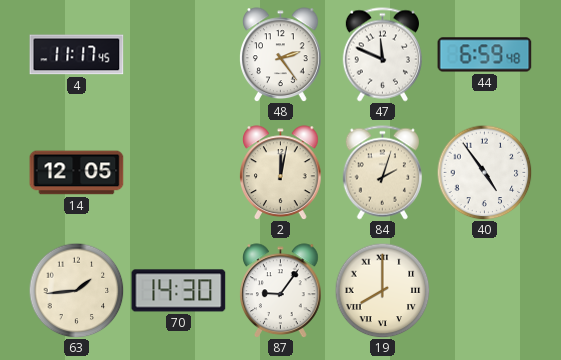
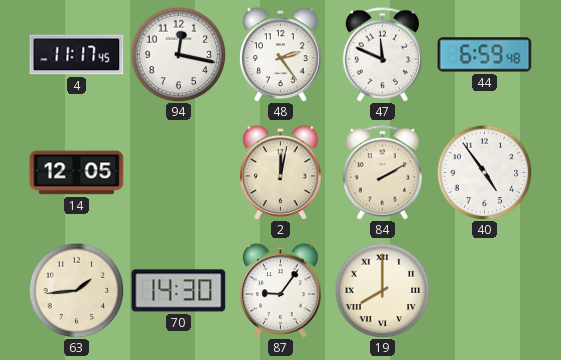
94: none -> 12:17 (178, 54)
84: 2:03 -> 2:10 (382, 173)
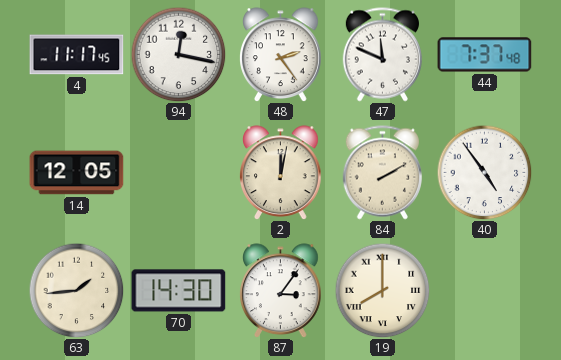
44: 6:59 -> 7:37 (485, 55)
87: 9:06 -> 3:06 (281, 290)
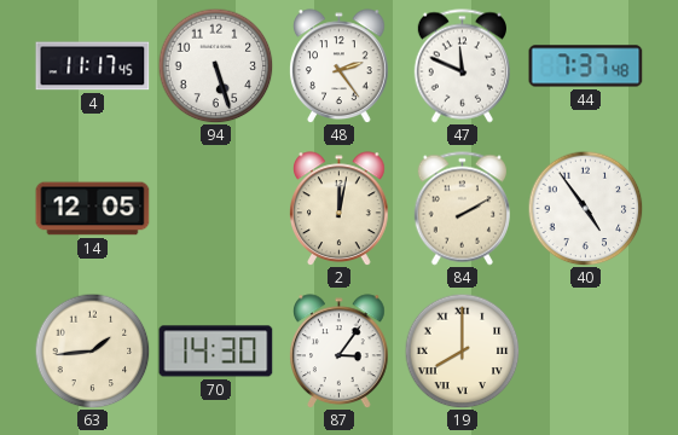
94: 12:17 -> 5:27 (215, 65)
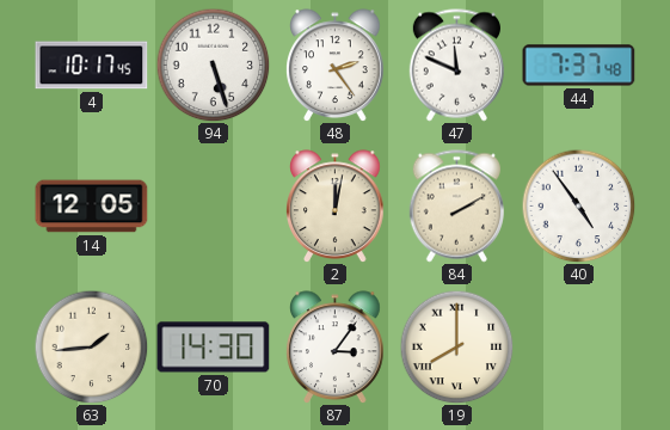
4: 11:17 -> 10:17 (92, 66)
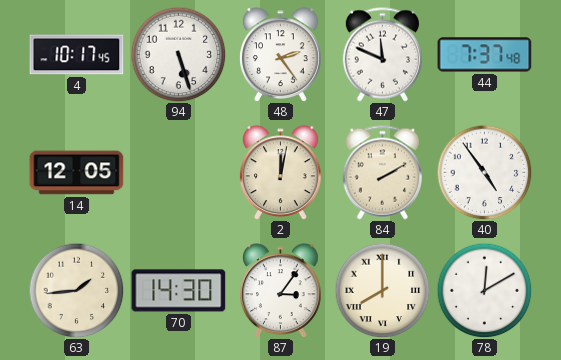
78: none -> 12:10 (484, 290)
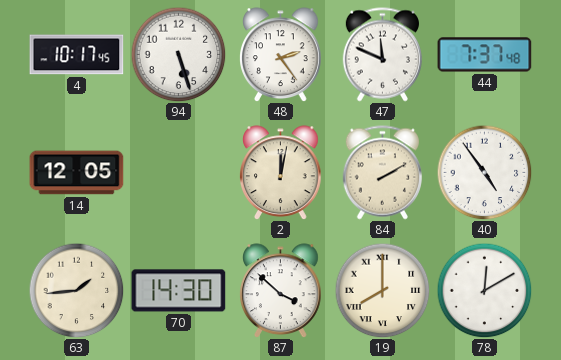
87: 3:06 -> 3:52 (281, 290)
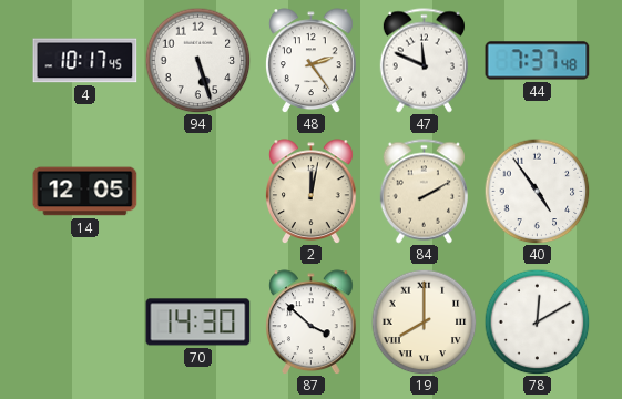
63: 1:44 -> none (76, 290)
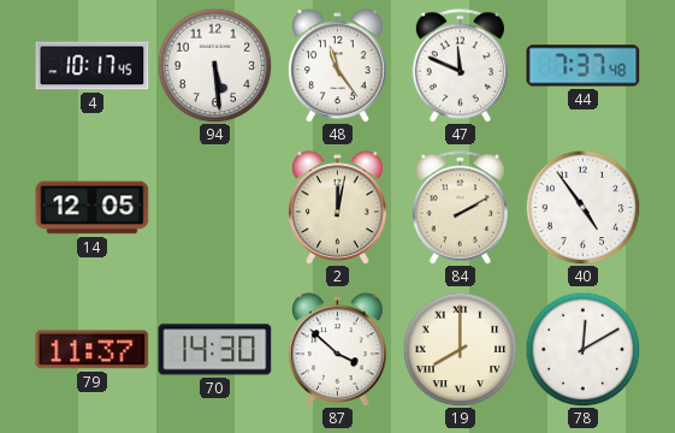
94: 5:27 -> 5:29 (214, 65)
48: 2:24 -> 11:24 (338, 65)
79: none -> 11:37 (93, 350)
